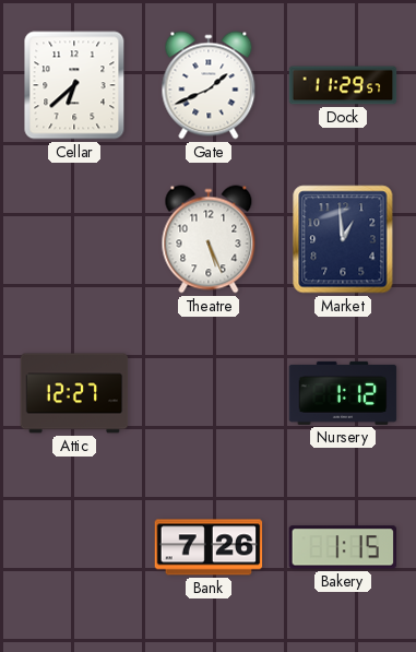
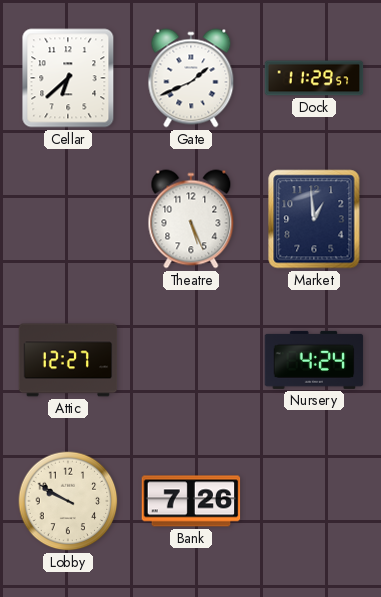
Nursery: 1:12 -> 4:24 (314, 360)
Lobby: none -> 9:50 (68, 501)
Bakery: 1:15 -> none (342, 547)
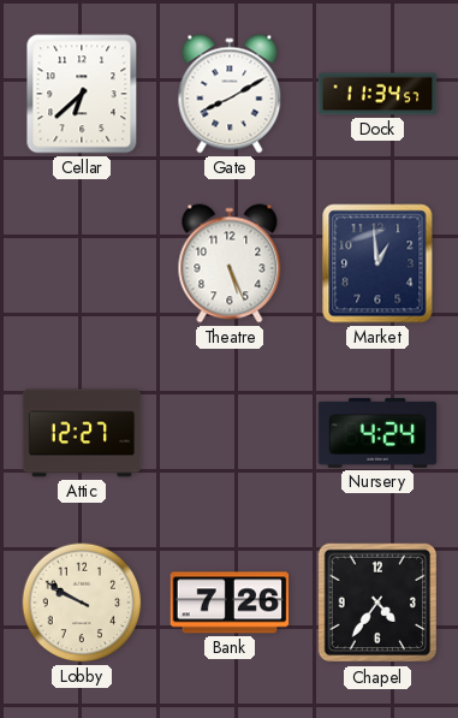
Gate: 1:41 -> 8:10 (230, 94)
Dock: 11:29 -> 11:34 (377, 94)
Chapel: none -> 4:36 (377, 603)
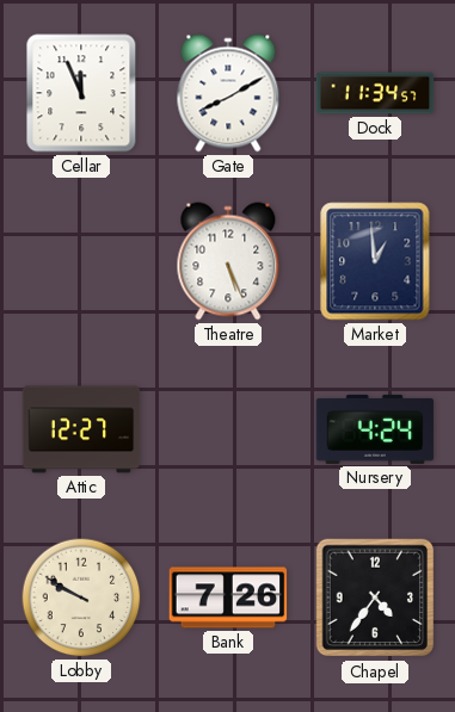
Cellar: 6:38 -> 11:56 (81, 93)
